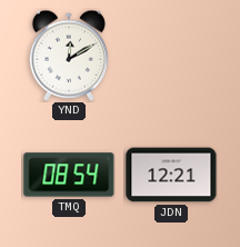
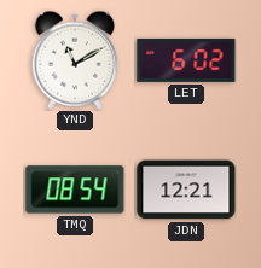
YND: 12:10 -> 11:10 (75, 60)
LET: none -> 6:02 (186, 60)
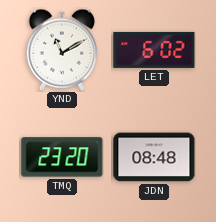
TMQ: 08:54 -> 23:20 (62, 157)
JDN: 12:21 -> 08:48 (154, 157)
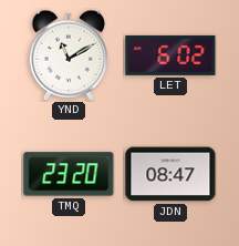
JDN: 08:48 -> 08:47 (170, 174)
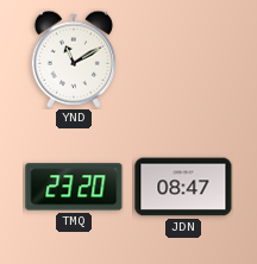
LET: 6:02 -> none (170, 55)
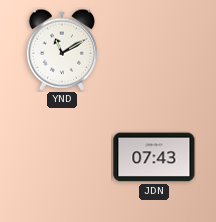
TMQ: 23:20 -> none (74, 187)
JDN: 08:47 -> 07:43 (154, 157)
